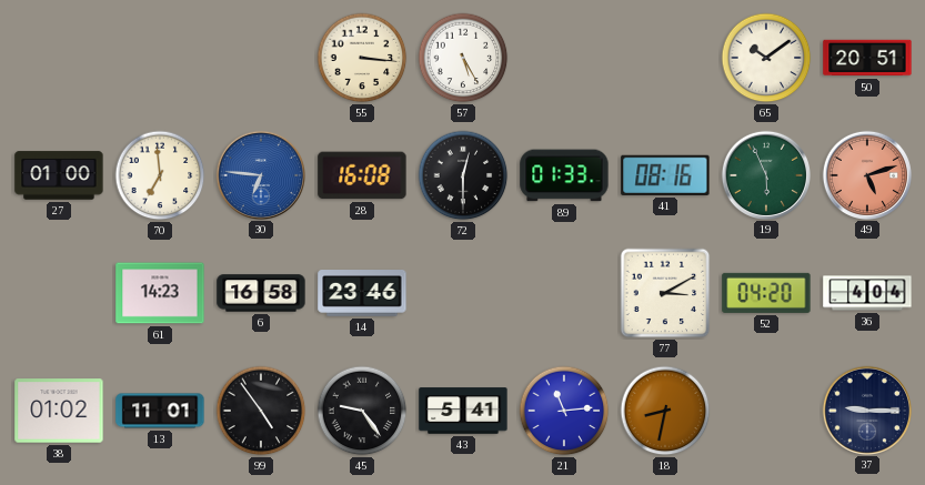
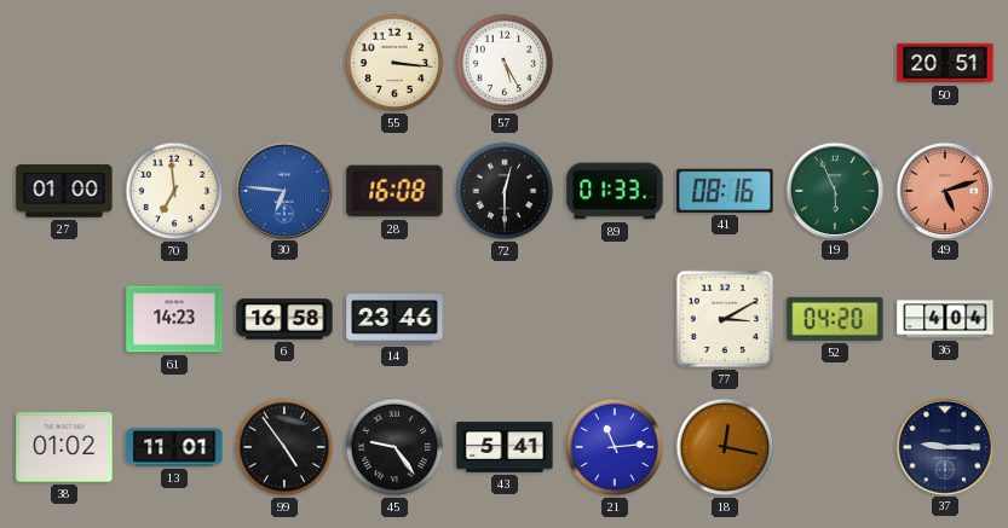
65: 10:09 -> none (766, 58)
18: 8:32 -> 12:17 (725, 447)
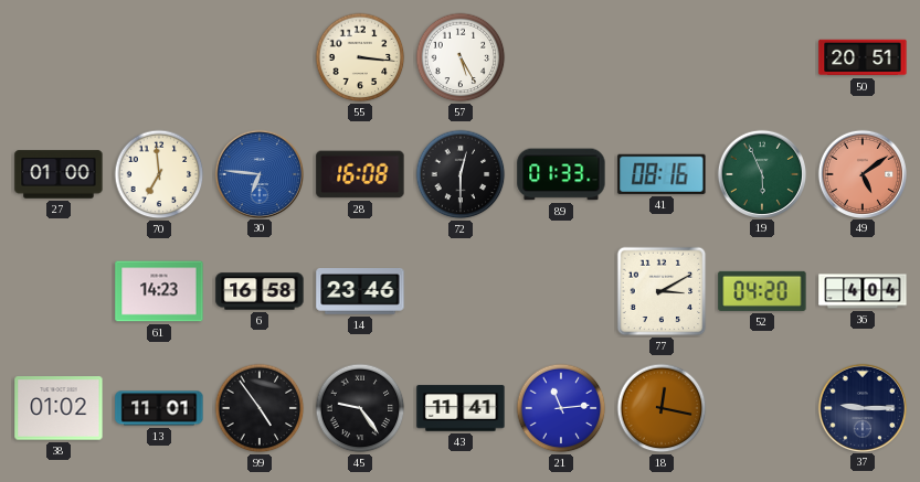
49: 5:12 -> 5:09 (861, 173)
43: 5:41 -> 11:41 (461, 408)
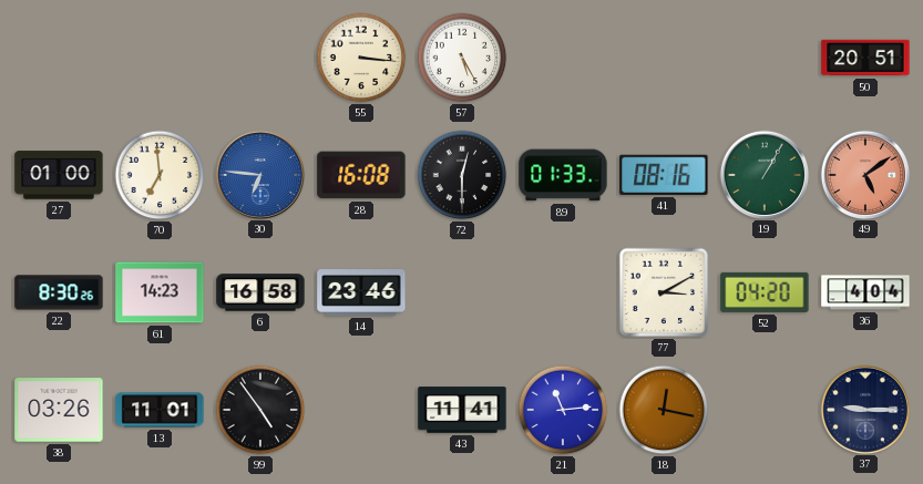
19: 5:56 -> 1:05 (763, 174)
22: none -> 8:30 (59, 292)
38: 01:02 -> 03:26 (59, 410)
45: 9:24 -> none (360, 408)
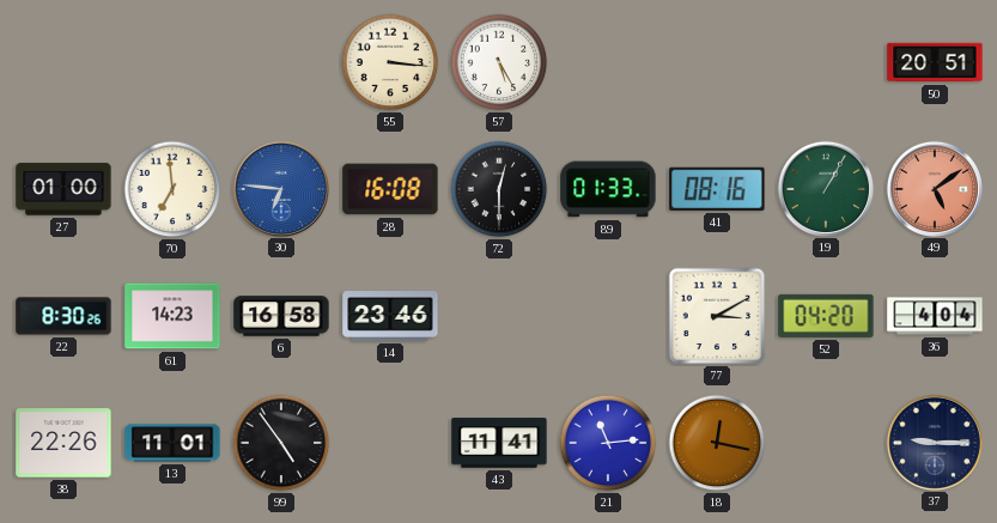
38: 03:26 -> 22:26 (63, 443)
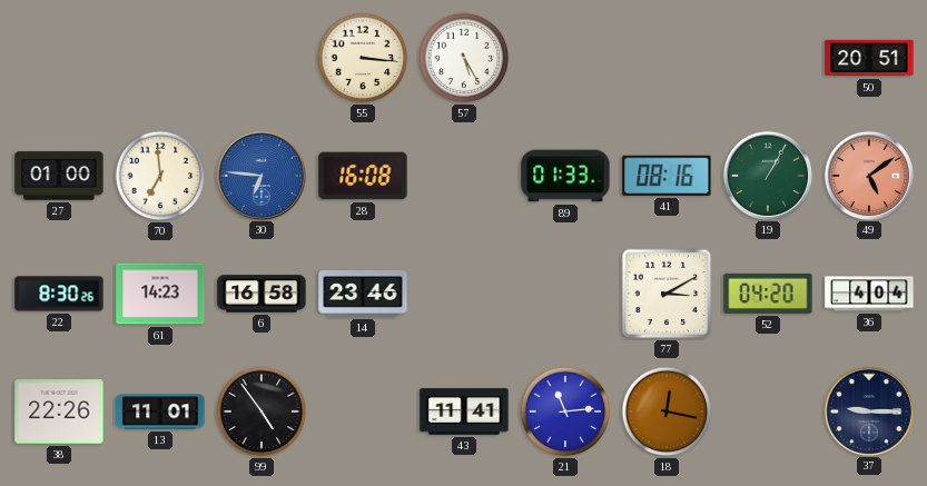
72: 12:30 -> none (499, 189)
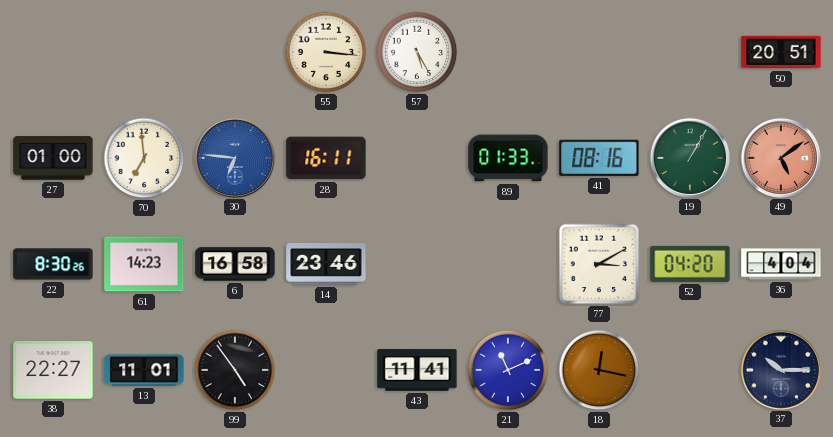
28: 16:08 -> 16:11 (326, 158)
38: 22:26 -> 22:27 (53, 370)
21: 11:14 -> 11:11 (508, 370)
37: 9:15 -> 10:15 (780, 369)
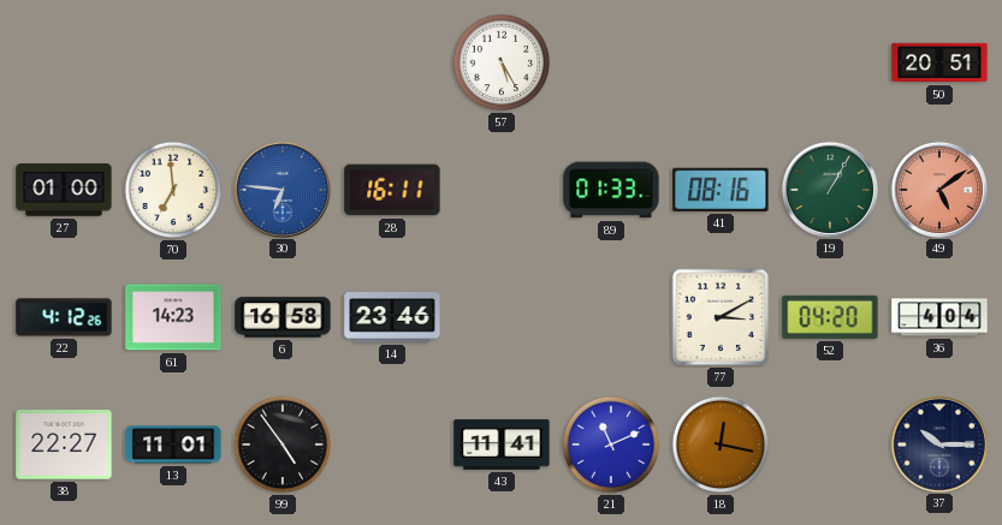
55: 3:16 -> none (326, 52)
22: 8:30 -> 4:12 (64, 317)
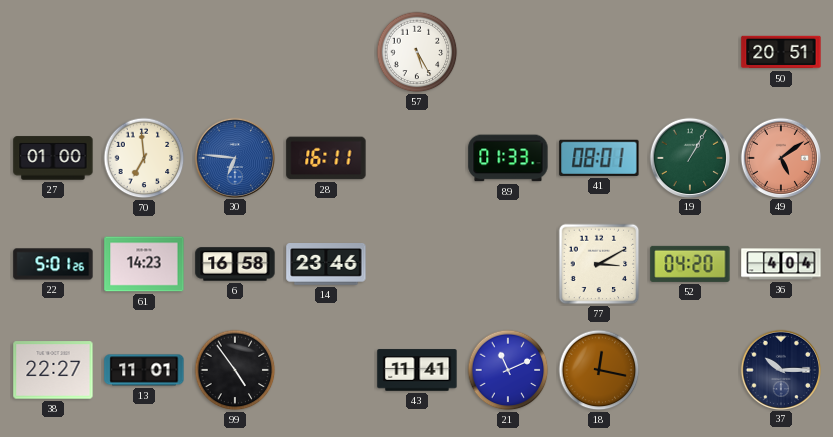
41: 08:16 -> 08:01 (599, 158)
22: 4:12 -> 5:01 (53, 264)
